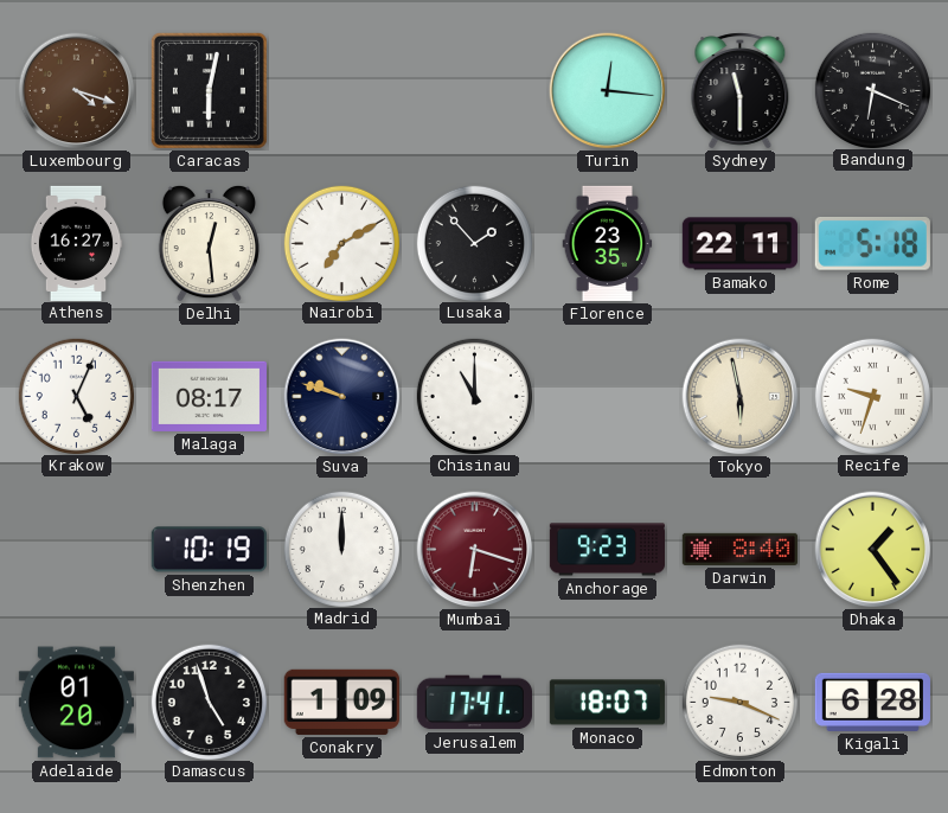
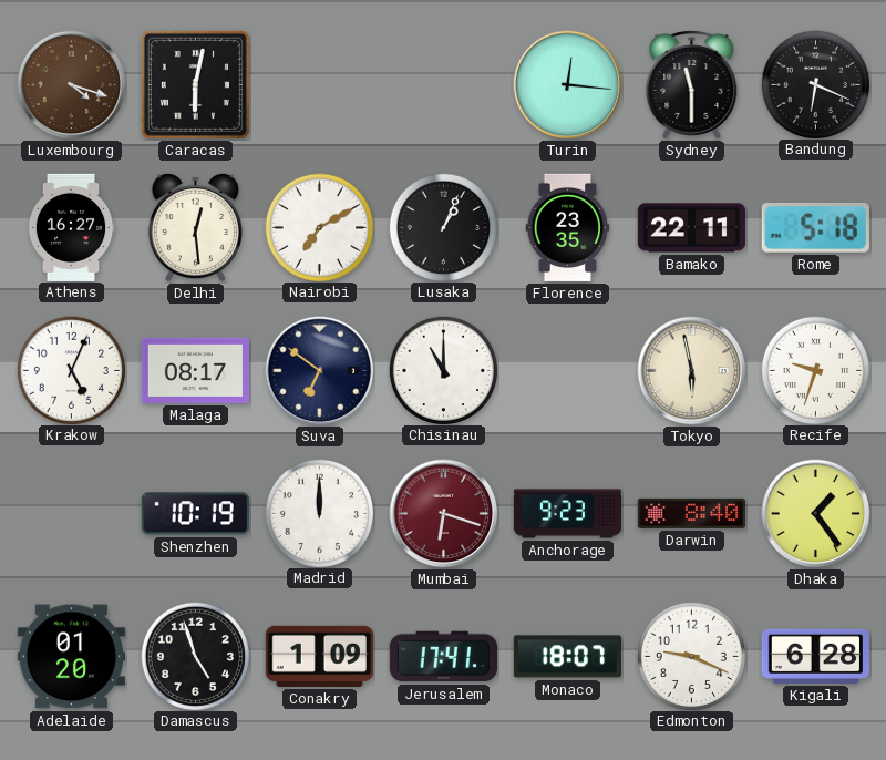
Lusaka: 1:53 -> 1:04 (443, 227)
Suva: 9:48 -> 6:51 (320, 371)
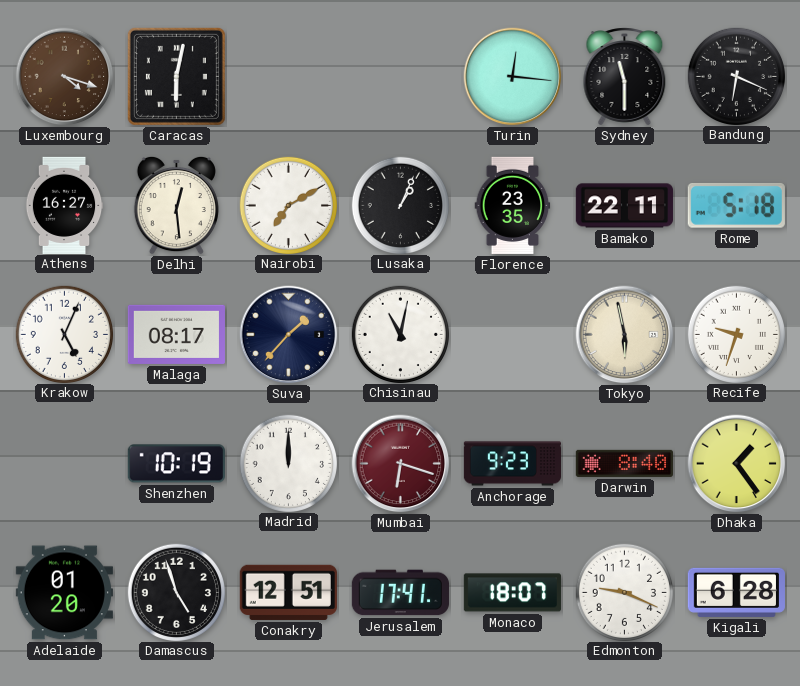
Suva: 6:51 -> 1:37 (289, 335)
Chisinau: 11:00 -> 11:02 (400, 334)
Conakry: 1:09 -> 12:51 (288, 592)
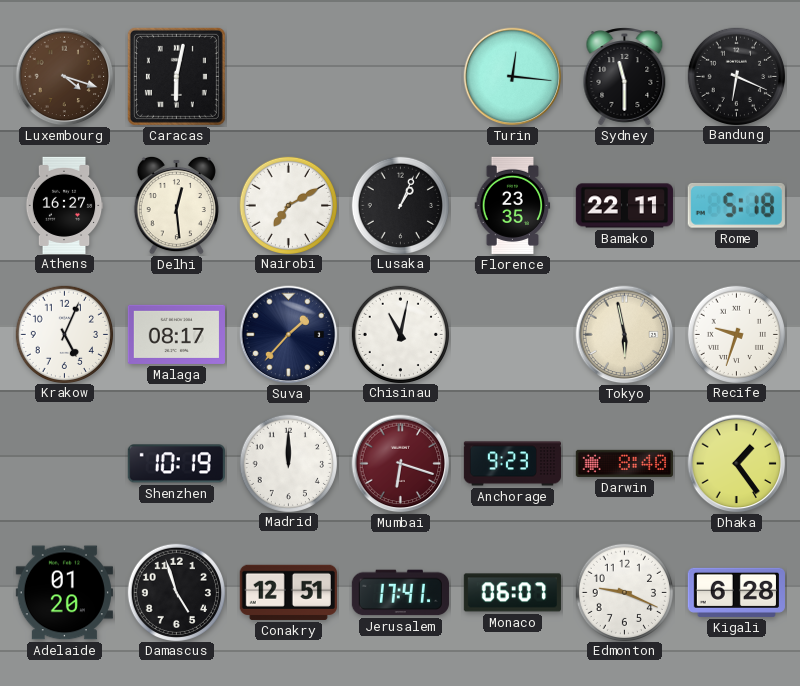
Monaco: 18:07 -> 06:07 (512, 593)
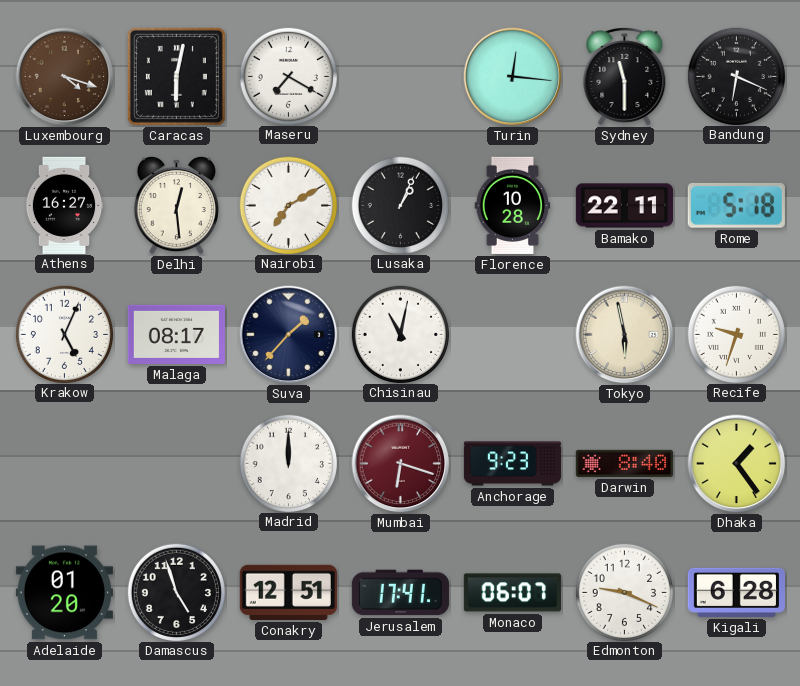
Maseru: none -> 7:20 (288, 76)
Florence: 23:35 -> 10:28 (513, 205)
Shenzhen: 10:19 -> none (176, 464)
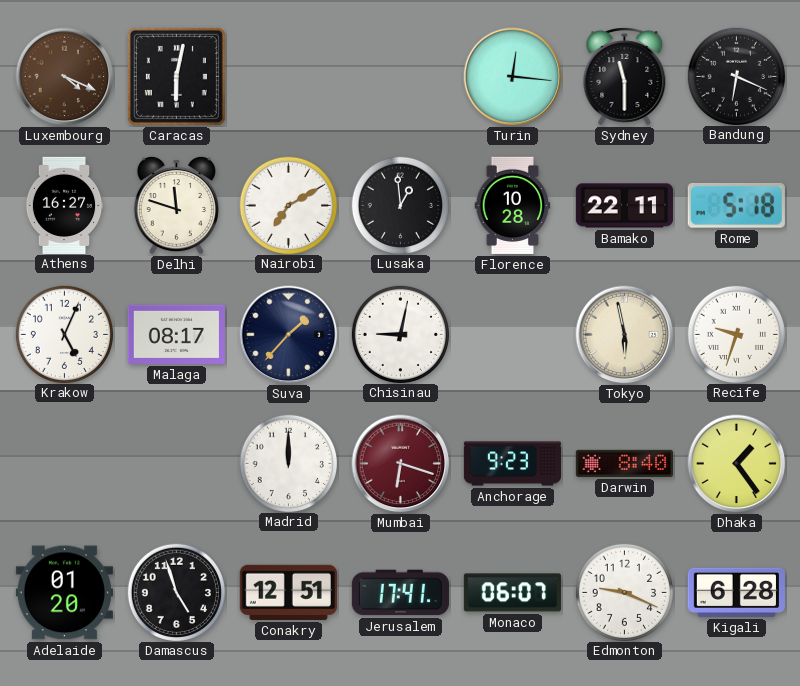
Luxembourg: 4:18 -> 4:19 (65, 77)
Maseru: 7:20 -> none (288, 76)
Delhi: 12:29 -> 11:48 (176, 205)
Lusaka: 1:04 -> 12:59 (400, 205)
Chisinau: 11:02 -> 9:02 (400, 334)
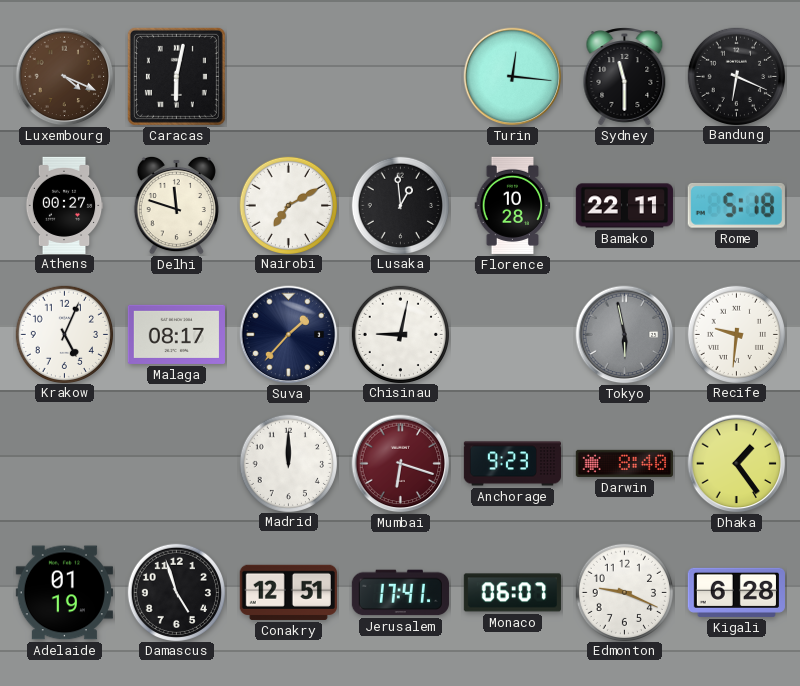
Athens: 16:27 -> 00:27 (64, 205)
Tokyo dial: cream -> grey (625, 335)
Recife: 9:33 -> 9:31 (736, 334)
Adelaide: 01:20 -> 01:19 (64, 593)
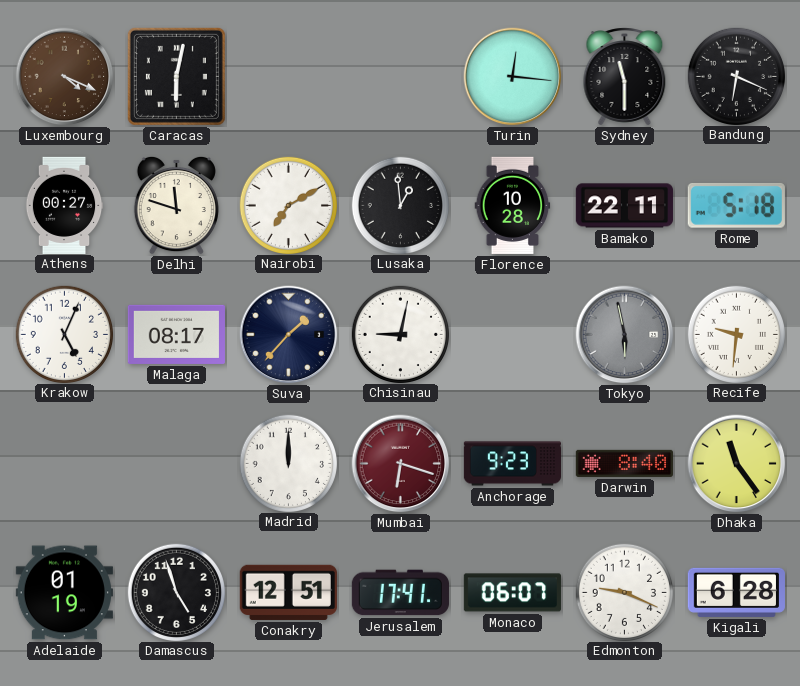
Dhaka: 1:24 -> 11:24 (737, 464)
